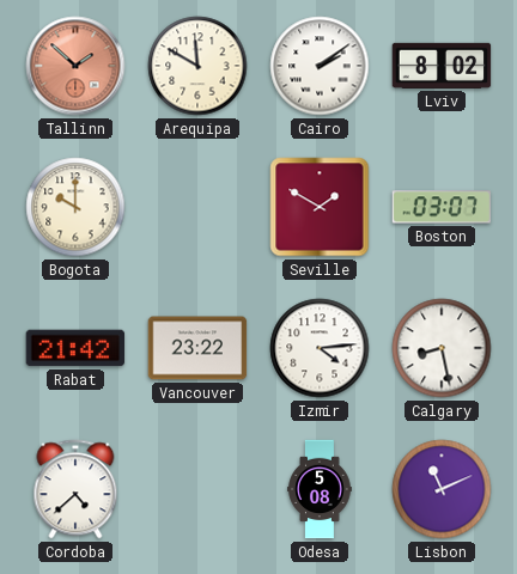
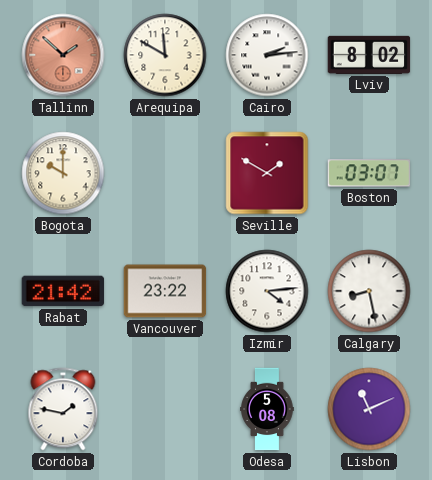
Cairo: 2:09 -> 2:14 (267, 55)
Cordoba: 4:38 -> 1:47 (63, 409)
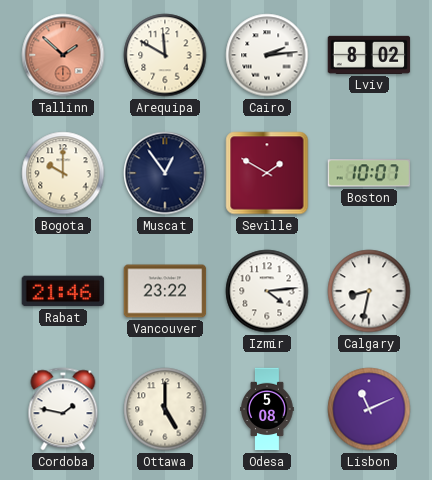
Muscat: none -> 12:54 (165, 173)
Boston: 03:07 -> 10:07 (369, 173)
Rabat: 21:42 -> 21:46 (63, 291)
Calgary: 8:28 -> 8:32 (369, 291)
Ottawa: none -> 5:00 (165, 409)
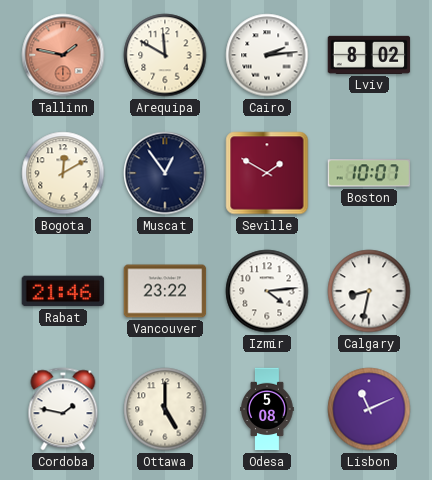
Tallinn: 1:52 -> 1:47 (63, 55)
Bogota: 10:00 -> 12:10 (63, 173)
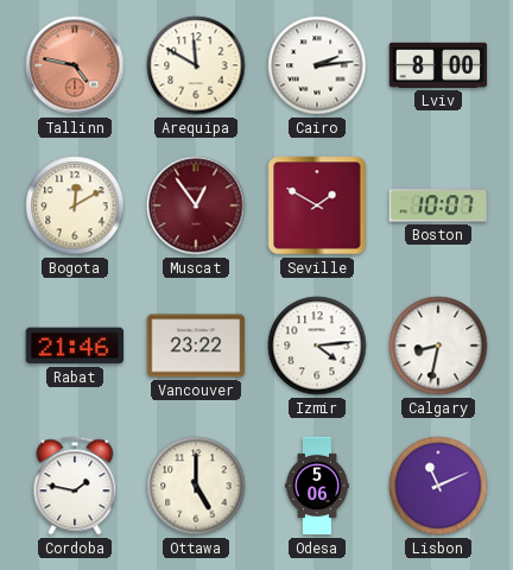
Tallinn: 1:47 -> 4:47 (75, 65)
Lviv: 8:02 -> 8:00 (438, 65)
Muscat dial: navy -> burgundy (196, 205)
Odesa: 5:08 -> 5:06 (317, 486)
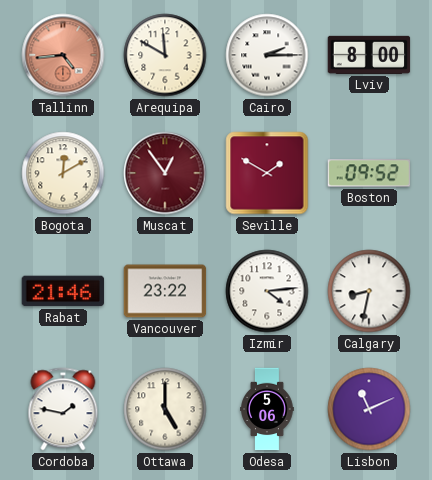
Tallinn: 4:47 -> 4:44 (63, 55)
Cairo: 2:14 -> 2:15 (267, 55)
Boston: 10:07 -> 09:52 (369, 173)
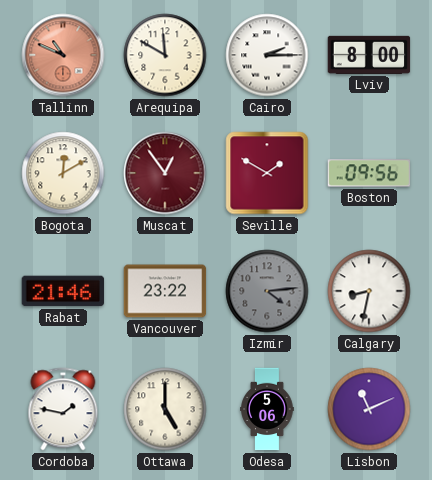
Tallinn: 4:44 -> 10:49 (63, 55)
Boston: 09:52 -> 09:56 (369, 173)
Izmir dial: white -> grey (267, 291)
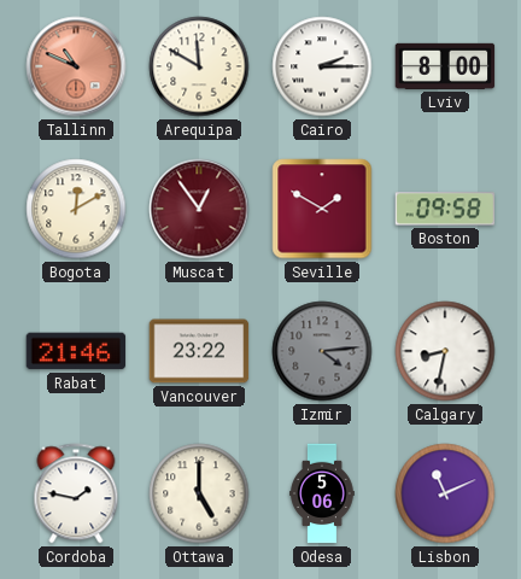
Boston: 09:56 -> 09:58 (445, 209)
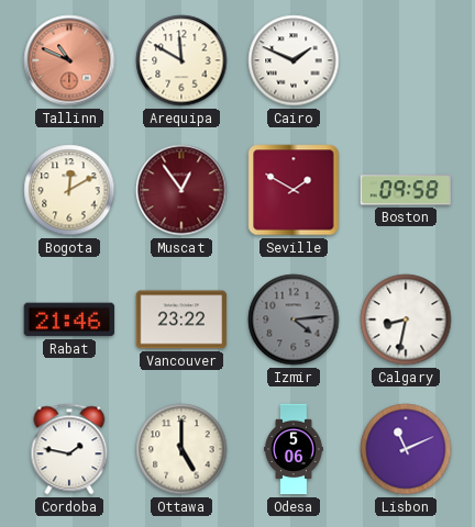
Cairo: 2:15 -> 1:49 (294, 60)
Lviv: 8:00 -> none (445, 66)
